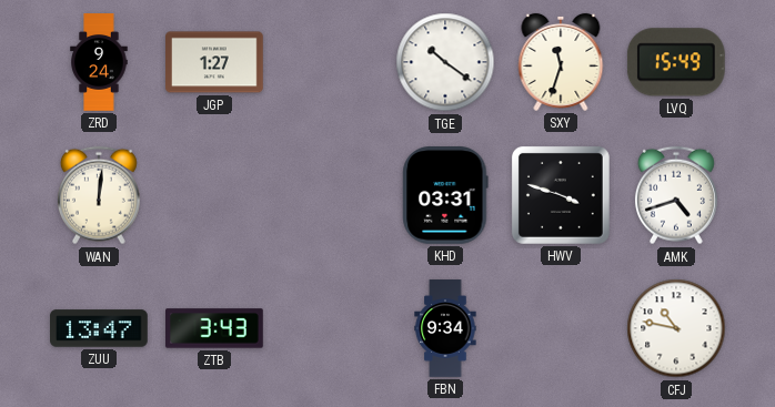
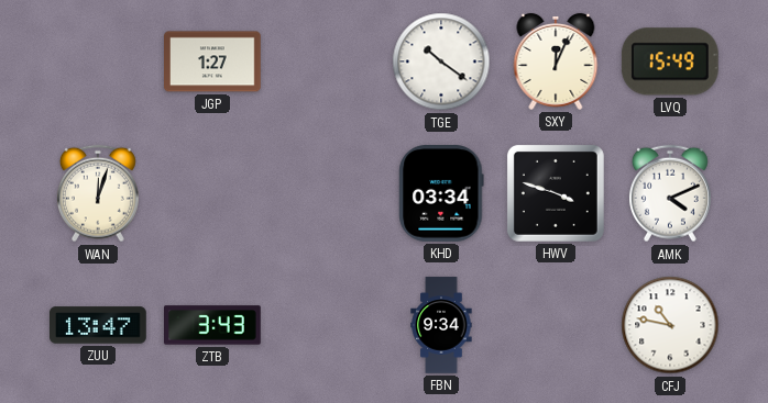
ZRD: 9:24 -> none (99, 62)
SXY: 11:33 -> 12:04 (556, 61)
WAN: 12:01 -> 12:03 (98, 193)
KHD: 03:31 -> 03:34 (441, 194)
AMK: 4:42 -> 4:11 (670, 193)
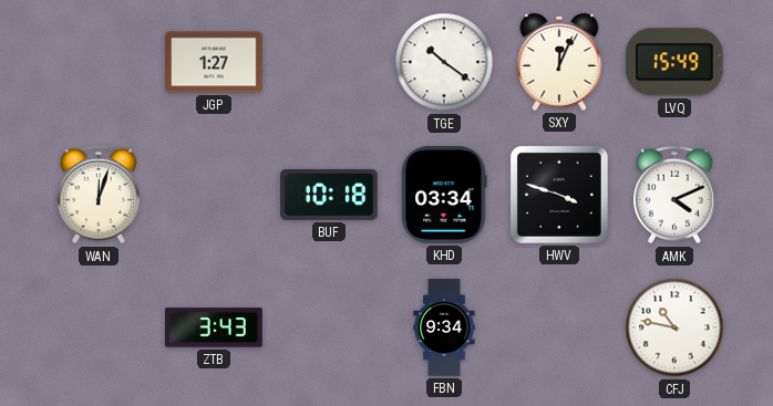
BUF: none -> 10:18 (330, 195)
ZUU: 13:47 -> none (98, 325)
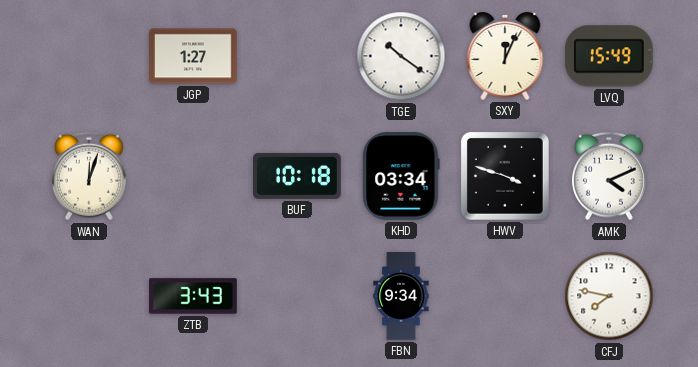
CFJ: 10:47 -> 7:47 (609, 296)
